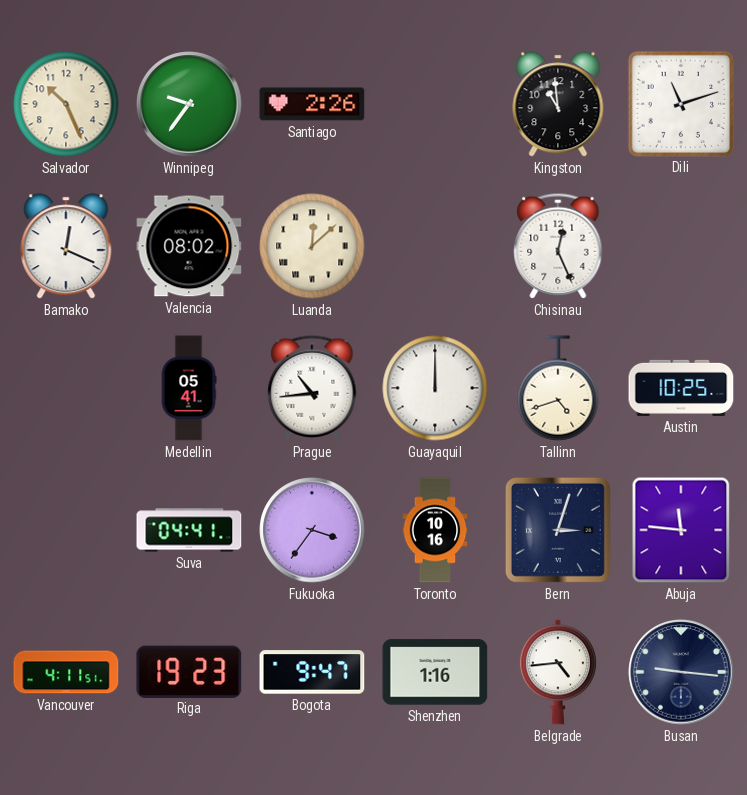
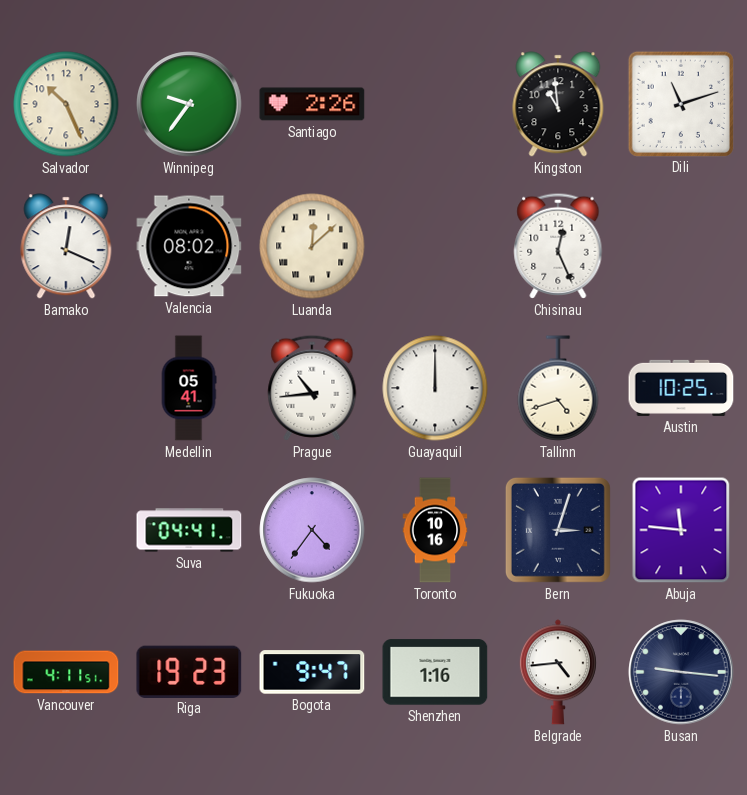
Fukuoka: 3:36 -> 4:36 (312, 530)
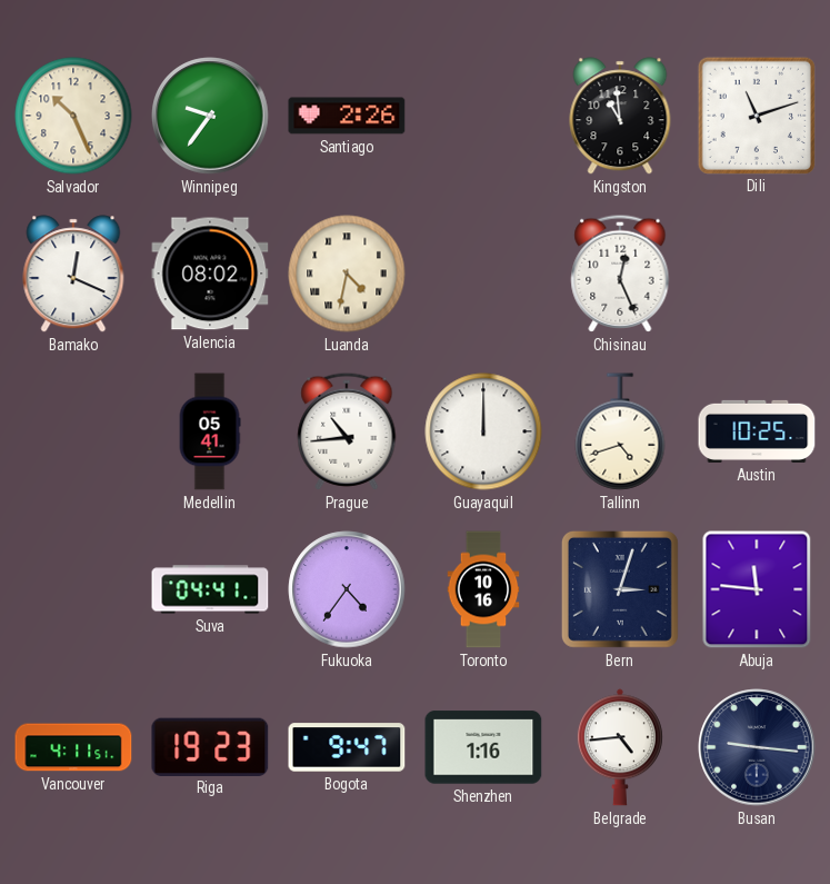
Luanda: 12:08 -> 4:32 (347, 274)
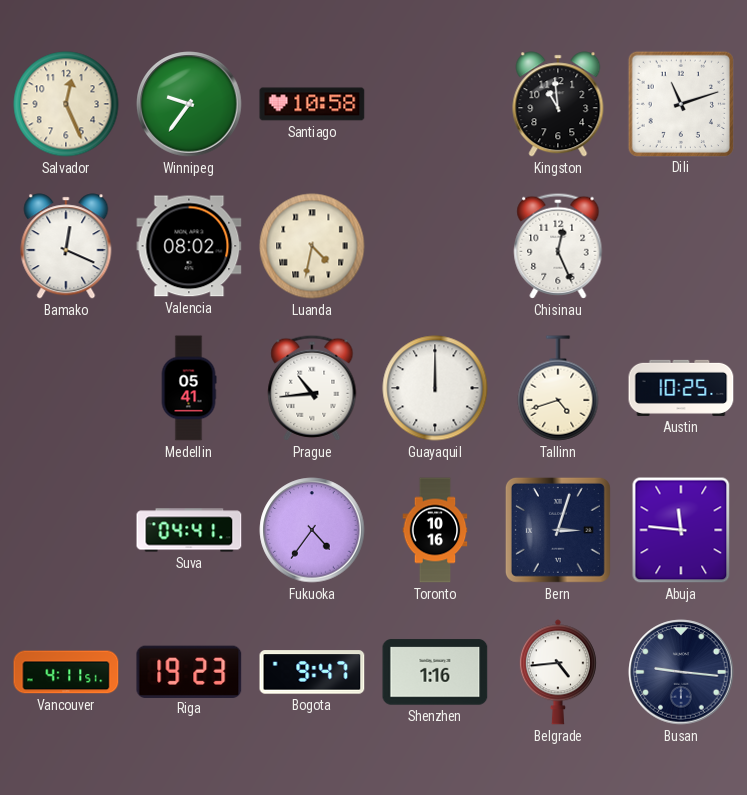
Salvador: 10:26 -> 12:26 (66, 104)
Santiago: 2:26 -> 10:58 (312, 104)
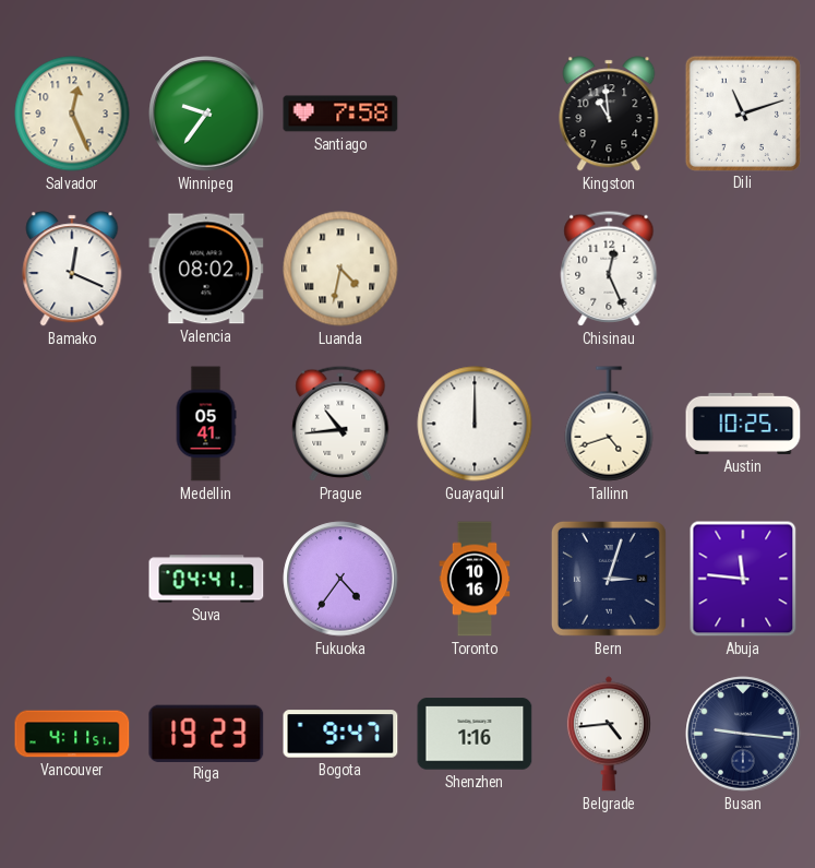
Santiago: 10:58 -> 7:58 (340, 114)
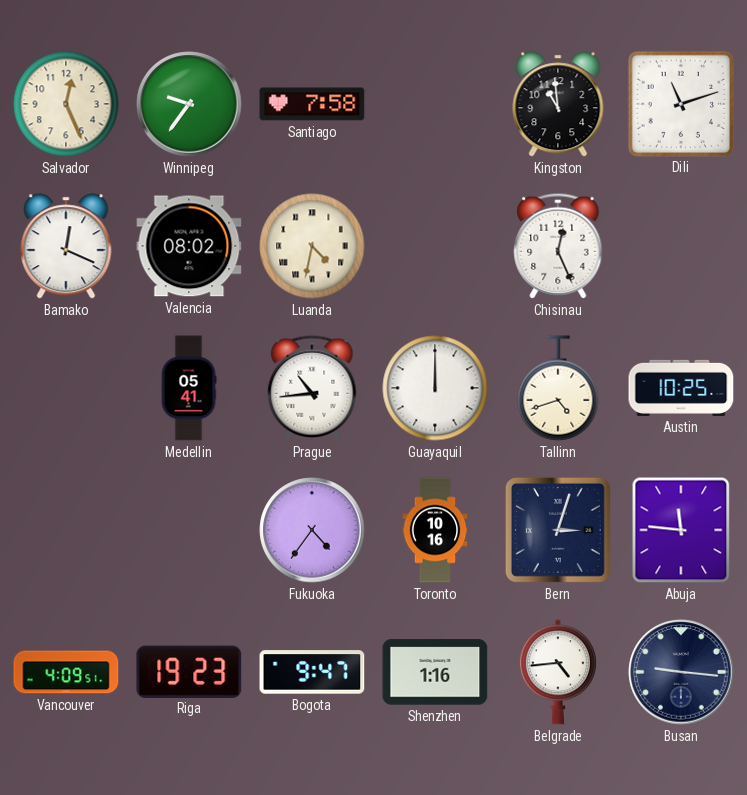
Suva: 04:41 -> none (206, 579)
Vancouver: 4:11 -> 4:09 (66, 672)
